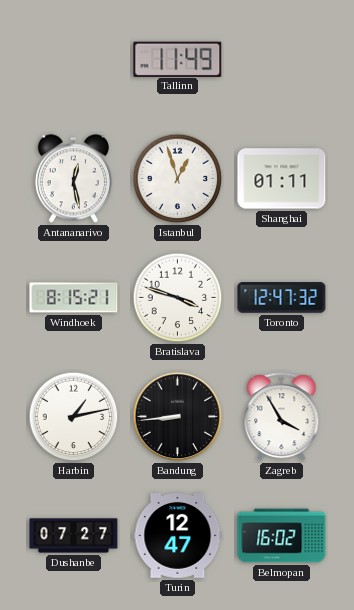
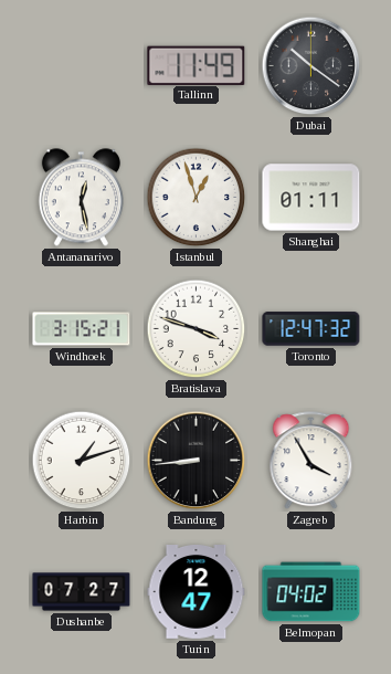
Dubai: none -> 10:21 (311, 66)
Windhoek: 8:15 -> 3:15 (82, 329)
Harbin: 1:13 -> 1:12 (82, 461)
Belmopan: 16:02 -> 04:02 (311, 592)
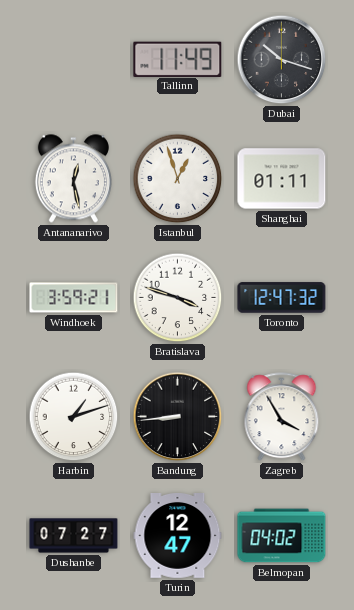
Dubai: 10:21 -> 10:18 (282, 60)
Windhoek: 3:15 -> 3:59 (74, 298)
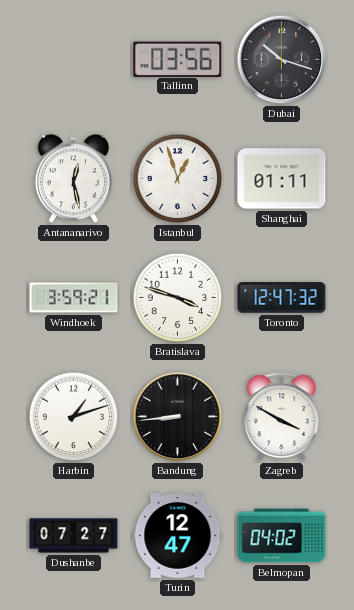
Tallinn: 11:49 -> 03:56 (178, 59)
Zagreb: 3:55 -> 3:50 (282, 417)
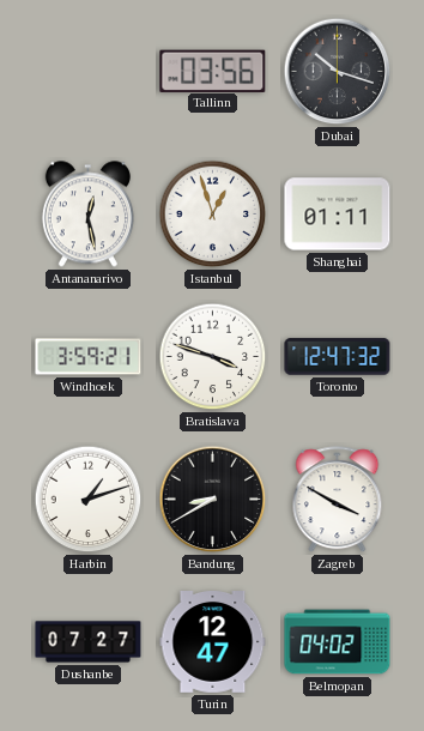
Bandung: 8:44 -> 8:40 (213, 500)
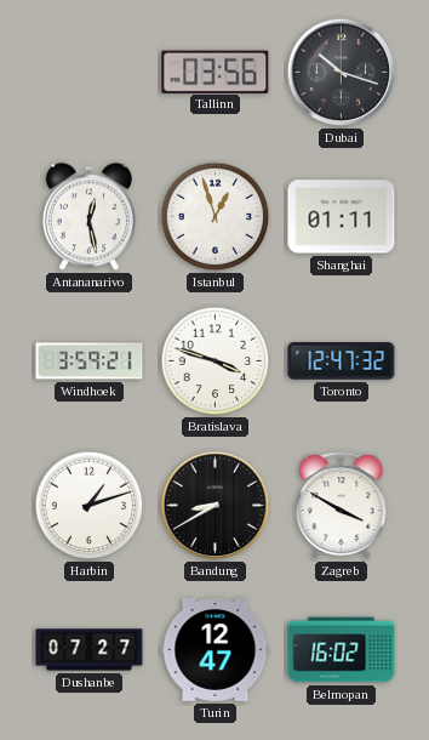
Belmopan: 04:02 -> 16:02 (342, 650)
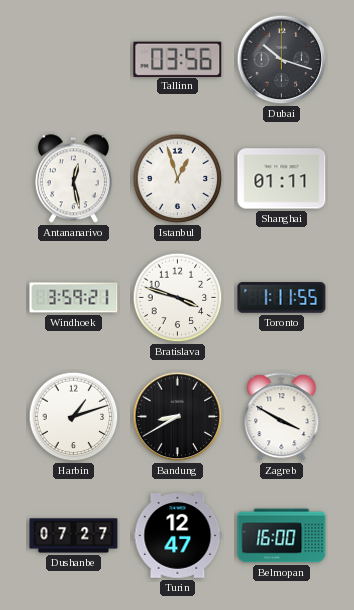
Toronto: 12:47 -> 1:11 (282, 298)
Belmopan: 16:02 -> 16:00 (282, 536)
